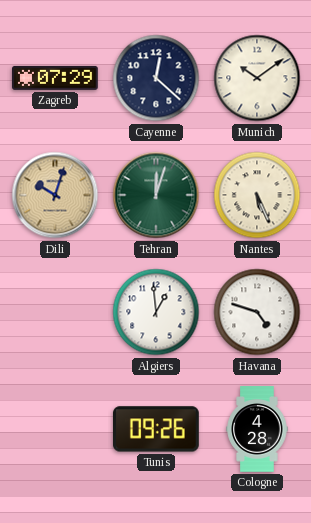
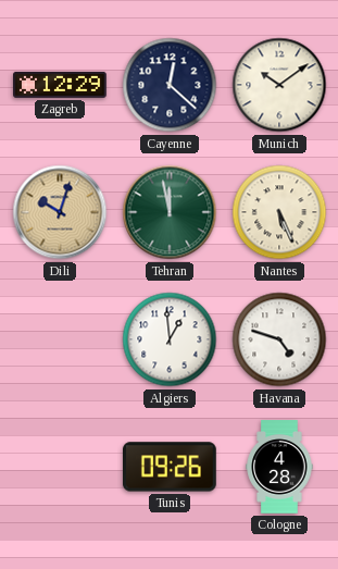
Zagreb: 07:29 -> 12:29 (61, 85)
Tehran: 12:03 -> 11:58 (170, 212)
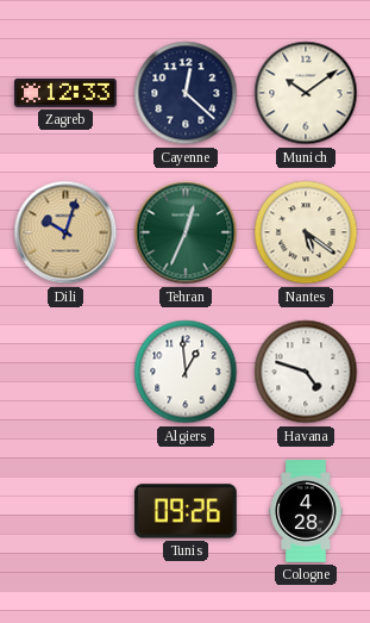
Zagreb: 12:29 -> 12:33 (67, 93)
Tehran: 11:58 -> 12:34 (186, 232)
Nantes: 5:26 -> 5:21 (306, 232)
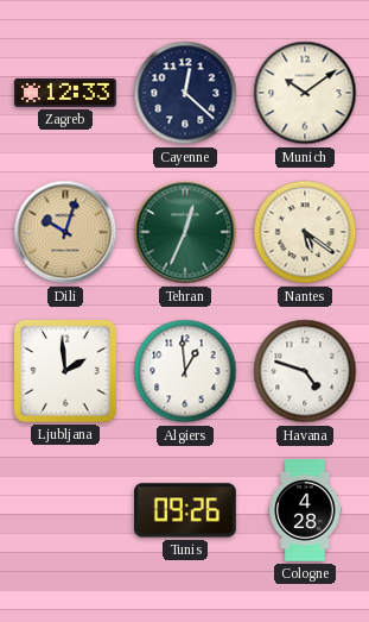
Ljubljana: none -> 1:59 (65, 371)
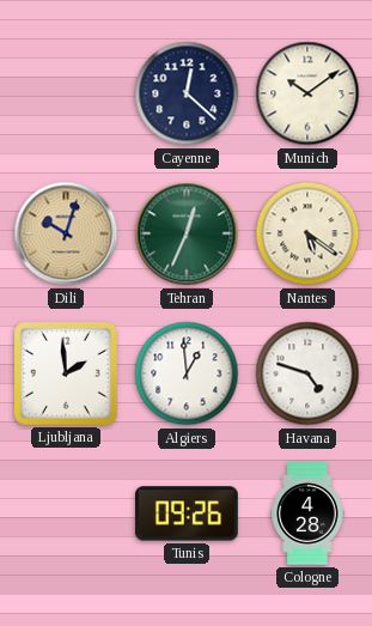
Zagreb: 12:33 -> none (66, 93)
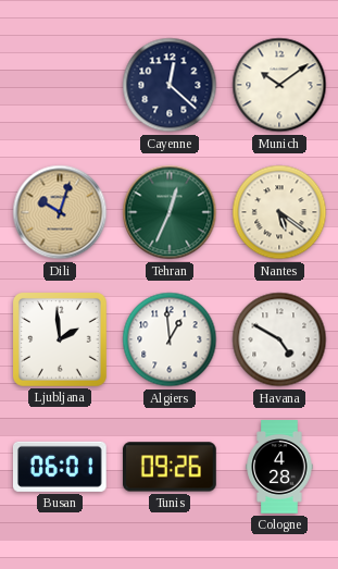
Havana: 4:48 -> 4:50 (279, 339)
Busan: none -> 06:01 (60, 467)
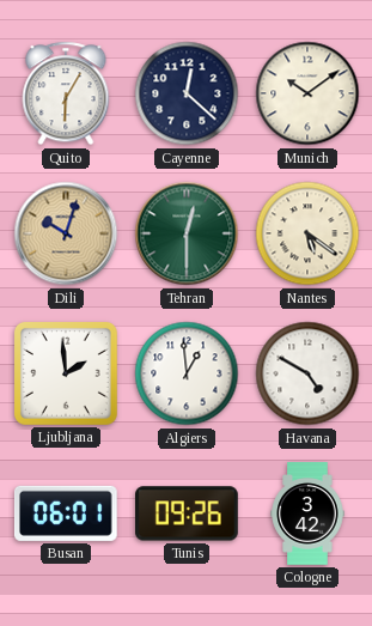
Quito: none -> 6:05 (66, 93)
Tehran: 12:34 -> 12:30 (187, 233)
Cologne: 4:28 -> 3:42 (307, 513)
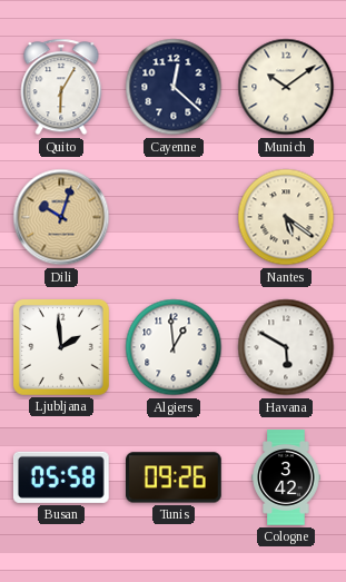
Tehran: 12:30 -> none (187, 233)
Havana: 4:50 -> 5:50 (286, 347)
Busan: 06:01 -> 05:58 (61, 477)
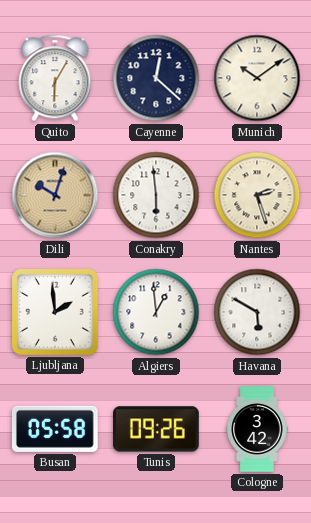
Conakry: none -> 5:59 (156, 195)
Nantes: 5:21 -> 2:27 (257, 195)
